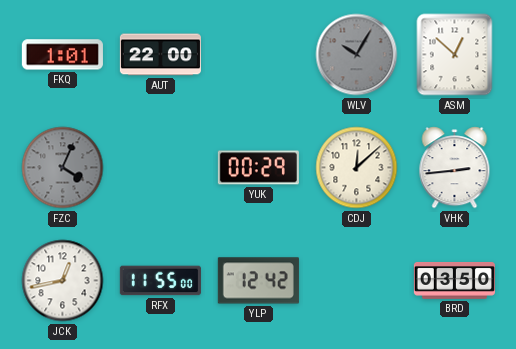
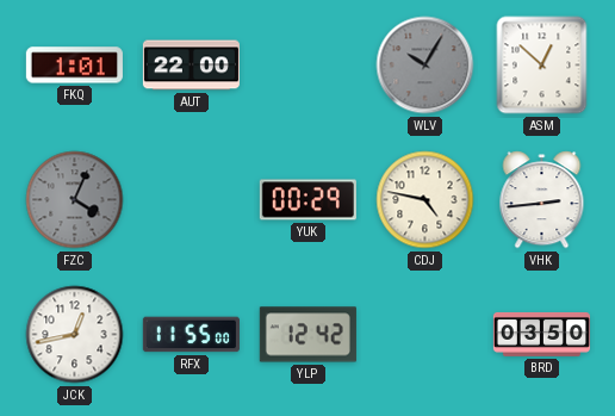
CDJ: 12:08 -> 4:47 (425, 200)
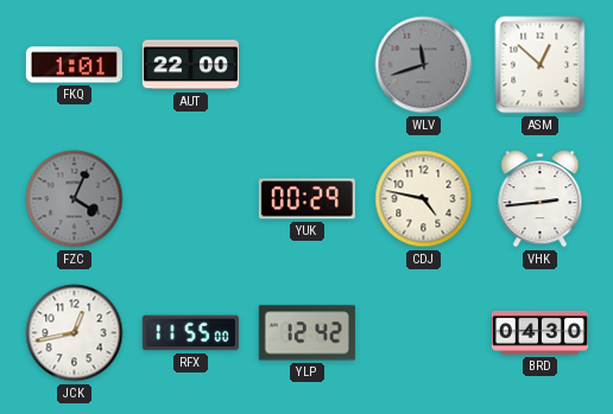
WLV: 10:05 -> 11:42 (424, 65)
BRD: 03:50 -> 04:30 (539, 332)
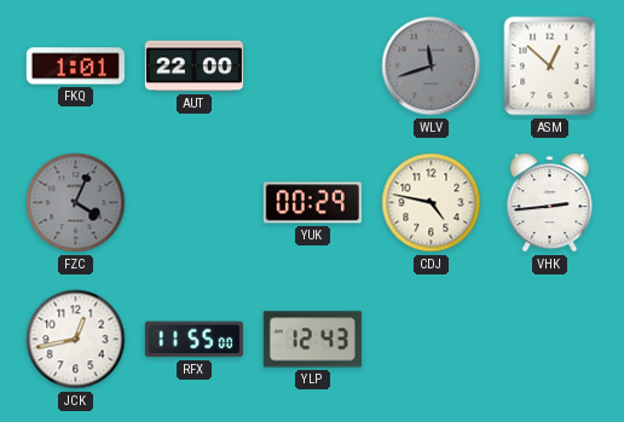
YLP: 12:42 -> 12:43 (312, 340)
BRD: 04:30 -> none (539, 332)
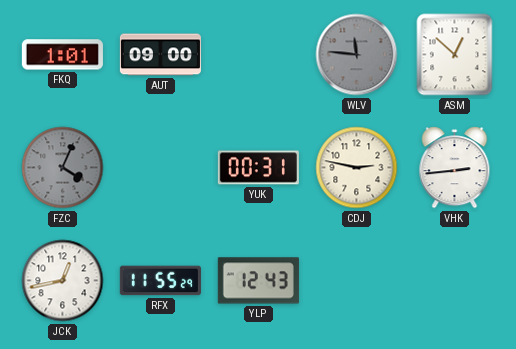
AUT: 22:00 -> 09:00 (160, 55)
WLV: 11:42 -> 11:46 (357, 55)
YUK: 00:29 -> 00:31 (258, 168)
CDJ: 4:47 -> 2:47 (357, 168)
RFX: 11:55:00 -> 11:55:29 (160, 281)
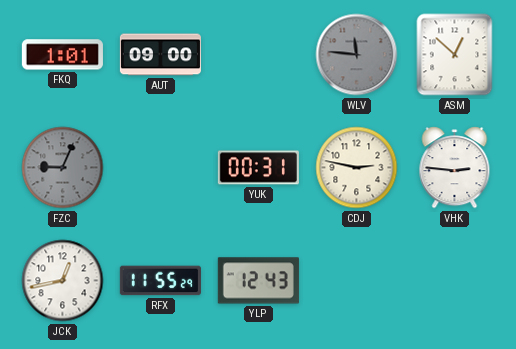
FZC: 4:04 -> 9:04 (63, 168)
VHK: 2:44 -> 2:46 (455, 168)
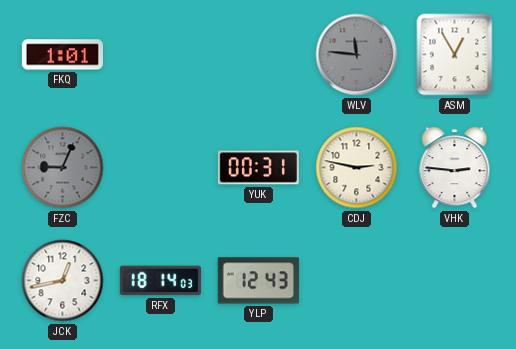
AUT: 09:00 -> none (160, 55)
ASM: 12:52 -> 12:55 (455, 55)
RFX: 11:55 -> 18:14 (160, 281)
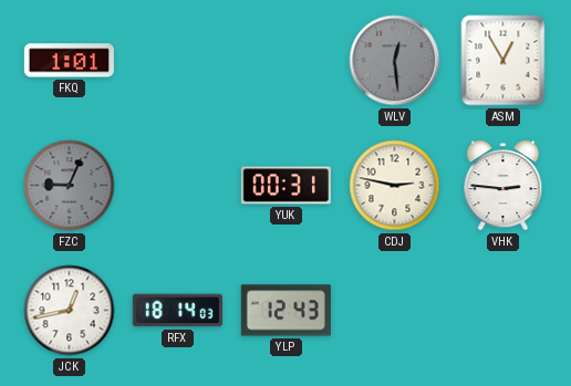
WLV: 11:46 -> 12:29 (395, 61)
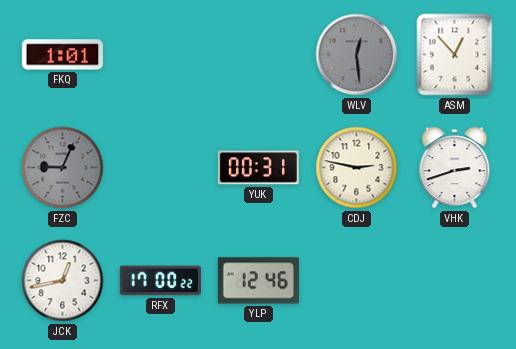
ASM: 12:55 -> 12:53 (455, 55)
VHK: 2:46 -> 2:42 (455, 168)
RFX: 18:14 -> 17:00 (160, 281)
YLP: 12:43 -> 12:46 (258, 281)
